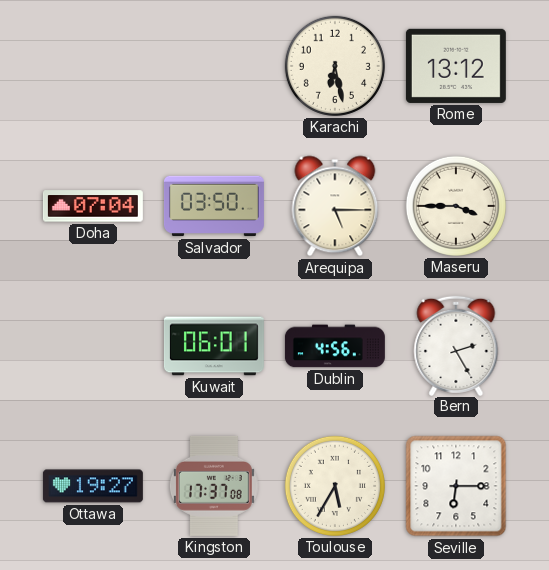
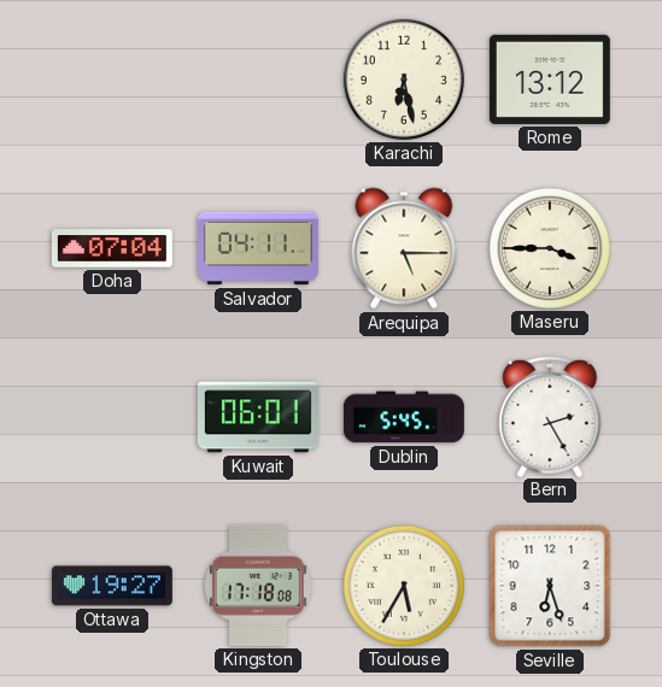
Salvador: 03:50 -> 04:11 (258, 248)
Dublin: 4:56 -> 5:45 (404, 417)
Kingston: 17:37 -> 17:18 (258, 586)
Seville: 6:15 -> 6:27 (550, 586)
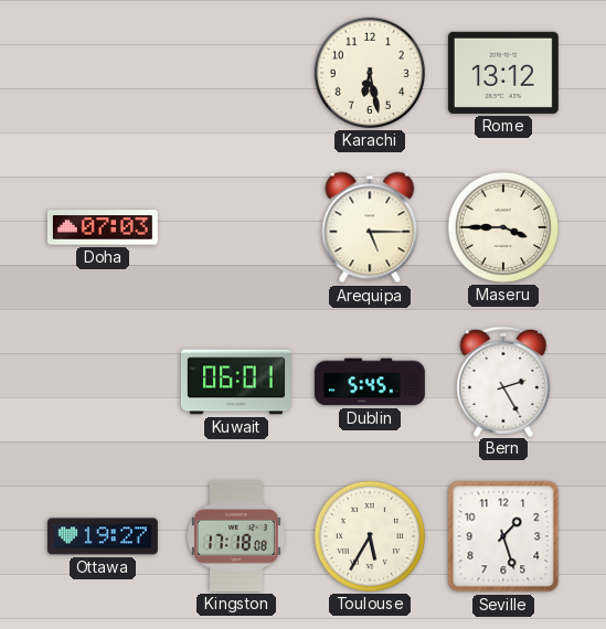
Doha: 07:04 -> 07:03 (103, 227)
Salvador: 04:11 -> none (258, 248)
Seville: 6:27 -> 1:27 (503, 536)
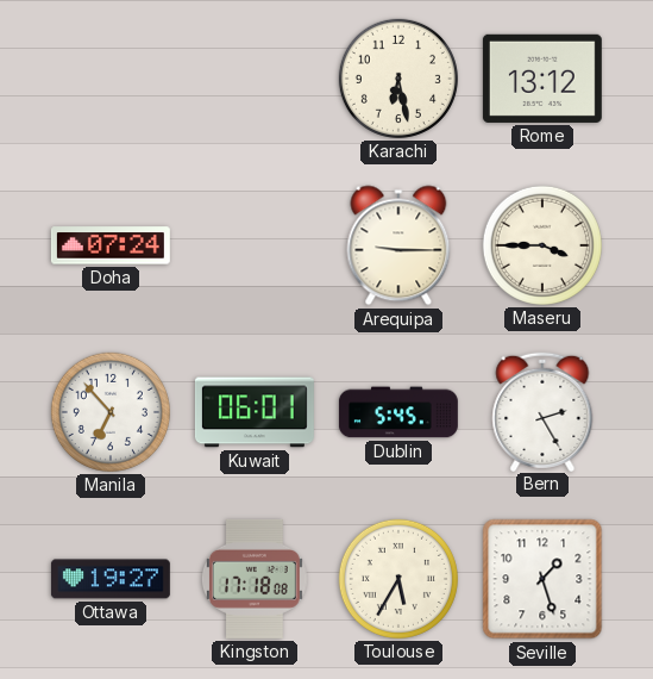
Doha: 07:03 -> 07:24 (111, 245)
Arequipa: 5:15 -> 9:15 (398, 245)
Manila: none -> 6:53 (111, 412)
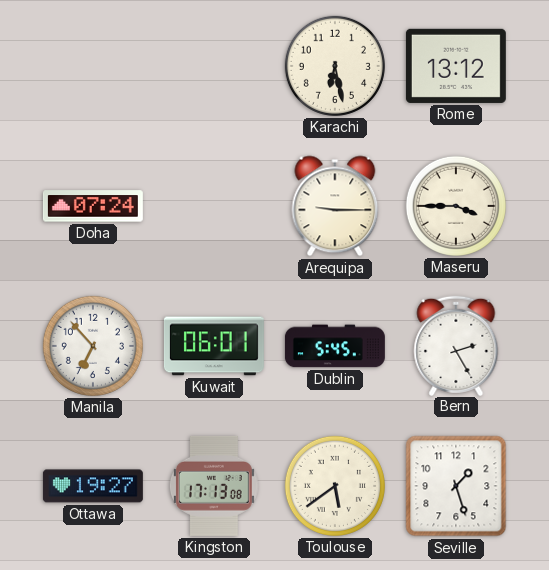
Kingston: 17:18 -> 17:13 (214, 486)
Toulouse: 5:35 -> 5:39 (335, 486)
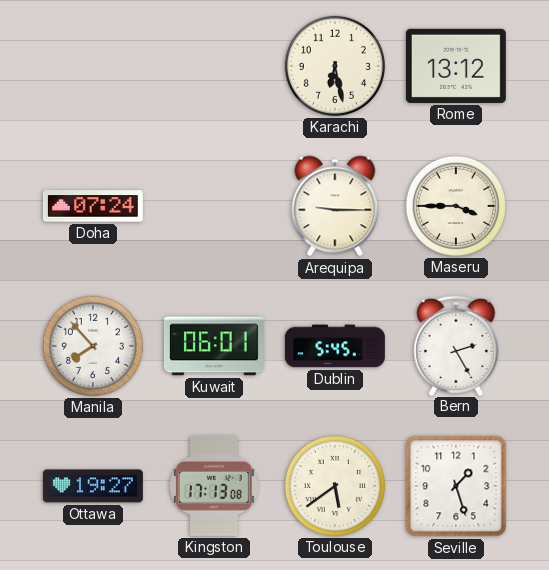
Manila: 6:53 -> 7:53 (93, 346)
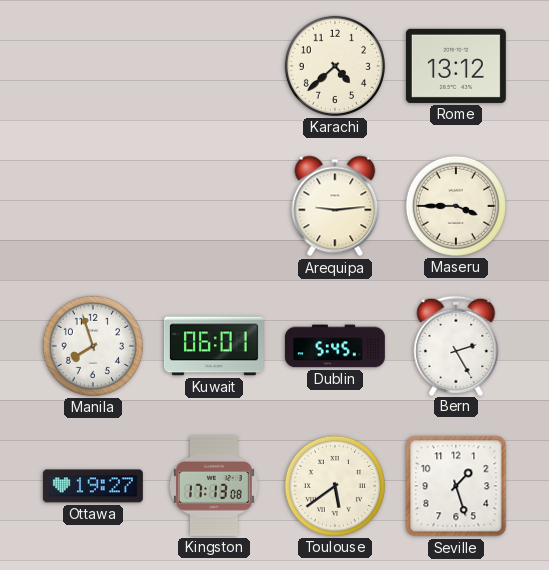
Karachi: 6:28 -> 4:38 (335, 66)
Doha: 07:24 -> none (93, 206)
Arequipa: 9:15 -> 9:14 (335, 206)
Manila: 7:53 -> 7:57 (93, 346)
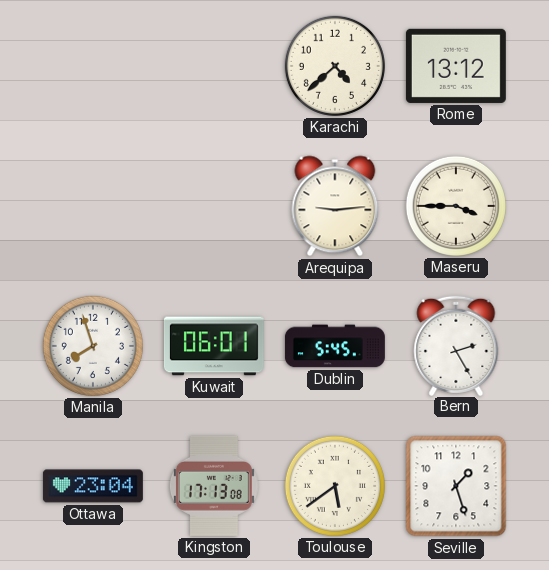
Ottawa: 19:27 -> 23:04 (93, 486)
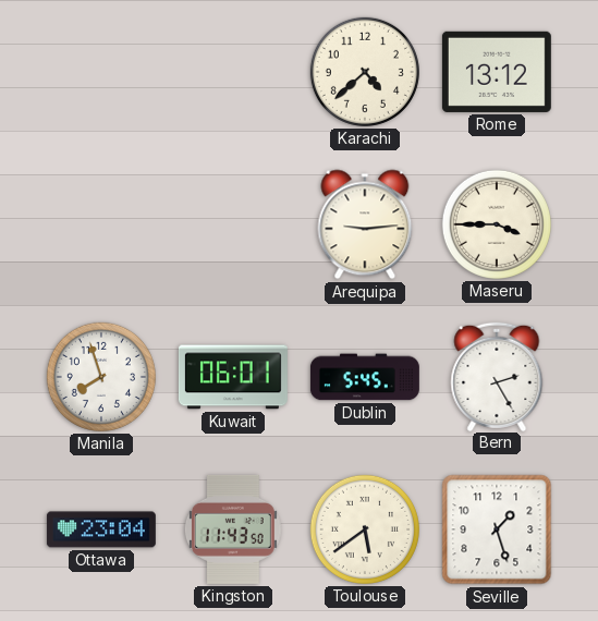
Kingston: 17:13 -> 11:43 (233, 529)
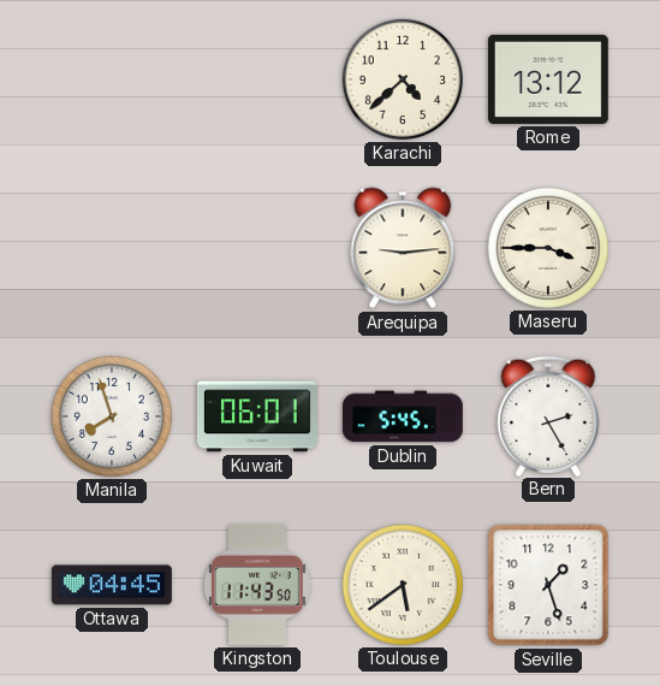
Ottawa: 23:04 -> 04:45 (112, 585)
